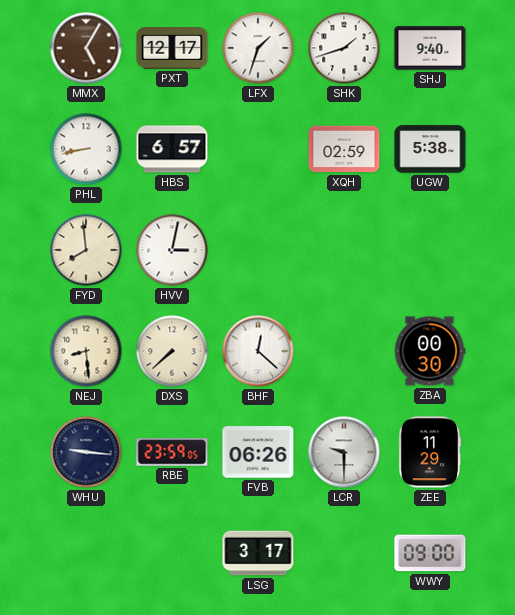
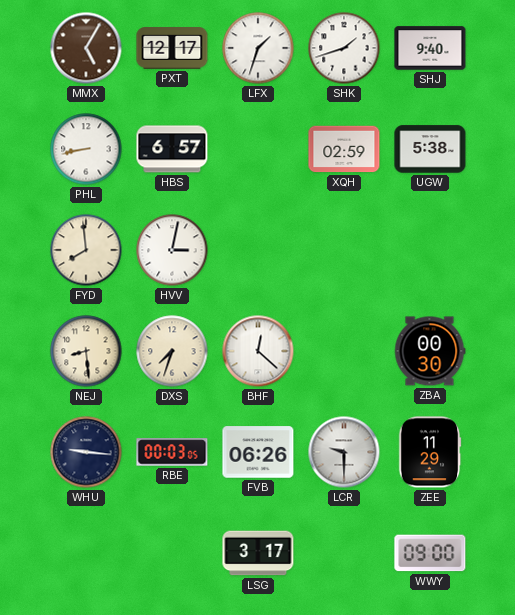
DXS: 7:38 -> 7:33 (172, 351)
RBE: 23:59 -> 00:03 (172, 452)
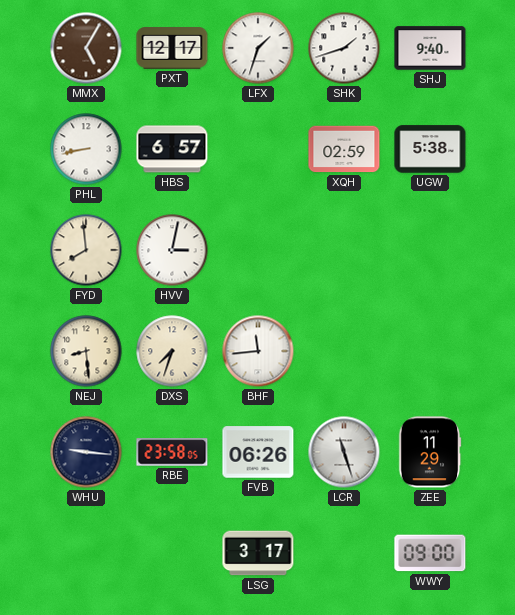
BHF: 12:22 -> 11:44 (258, 351)
ZBA: 00:30 -> none (430, 351)
RBE: 00:03 -> 23:58 (172, 452)
LCR: 9:30 -> 11:27 (344, 452)
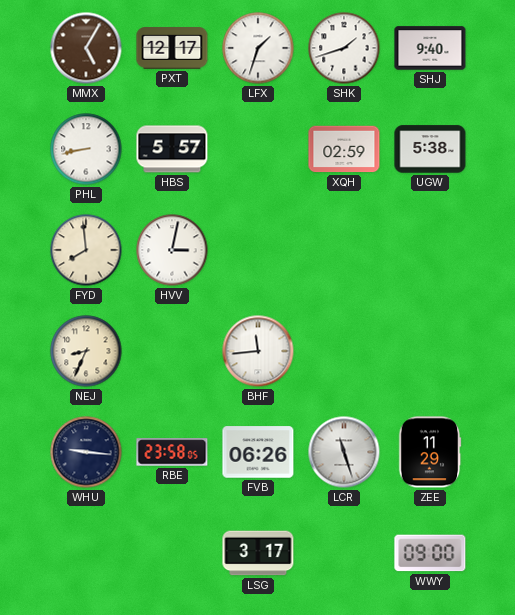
HBS: 6:57 -> 5:57 (172, 149)
NEJ: 8:29 -> 8:34 (86, 351)
DXS: 7:33 -> none (172, 351)
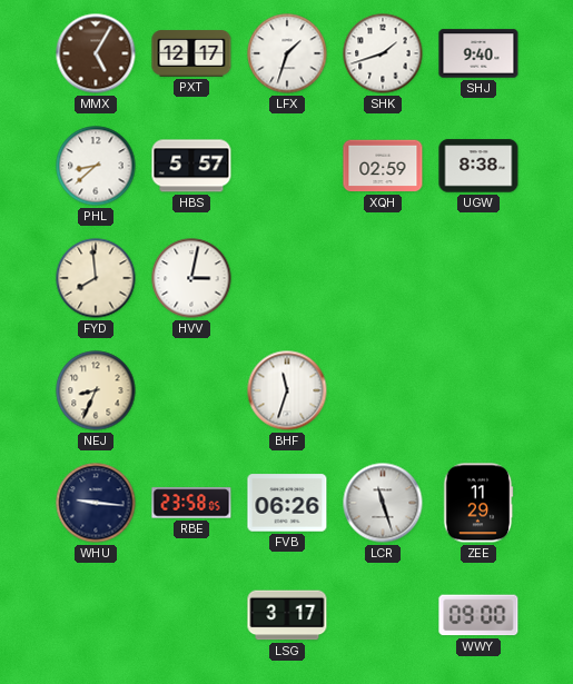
PHL: 8:43 -> 8:38 (96, 166)
UGW: 5:38 -> 8:38 (478, 166)
BHF: 11:44 -> 11:33 (287, 390)
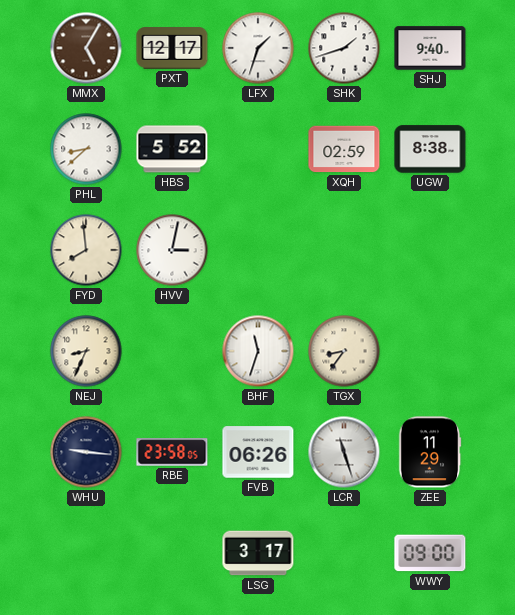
HBS: 5:57 -> 5:52 (172, 149)
TGX: none -> 8:36 (344, 351)
